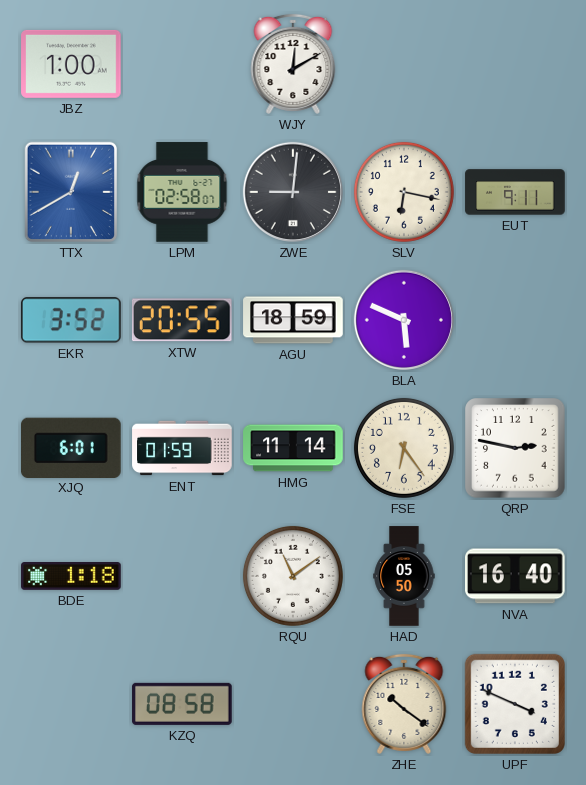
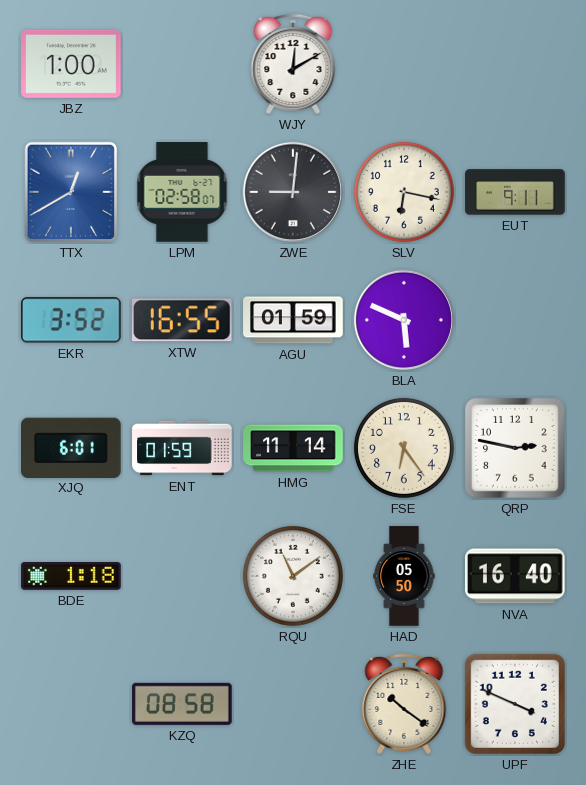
XTW: 20:55 -> 16:55 (182, 320)
AGU: 18:59 -> 01:59 (293, 320)
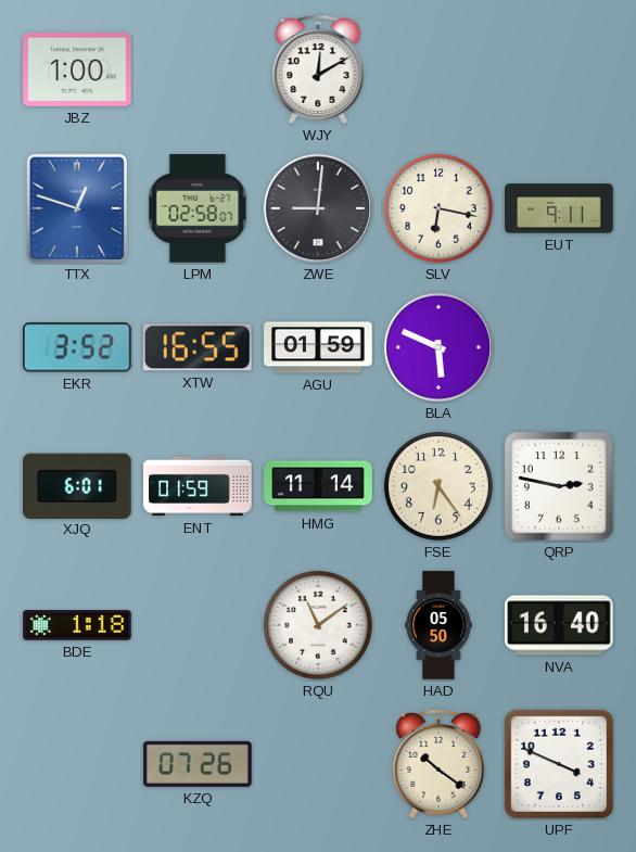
TTX: 12:40 -> 12:48 (76, 208)
KZQ: 08:58 -> 07:26 (198, 764)
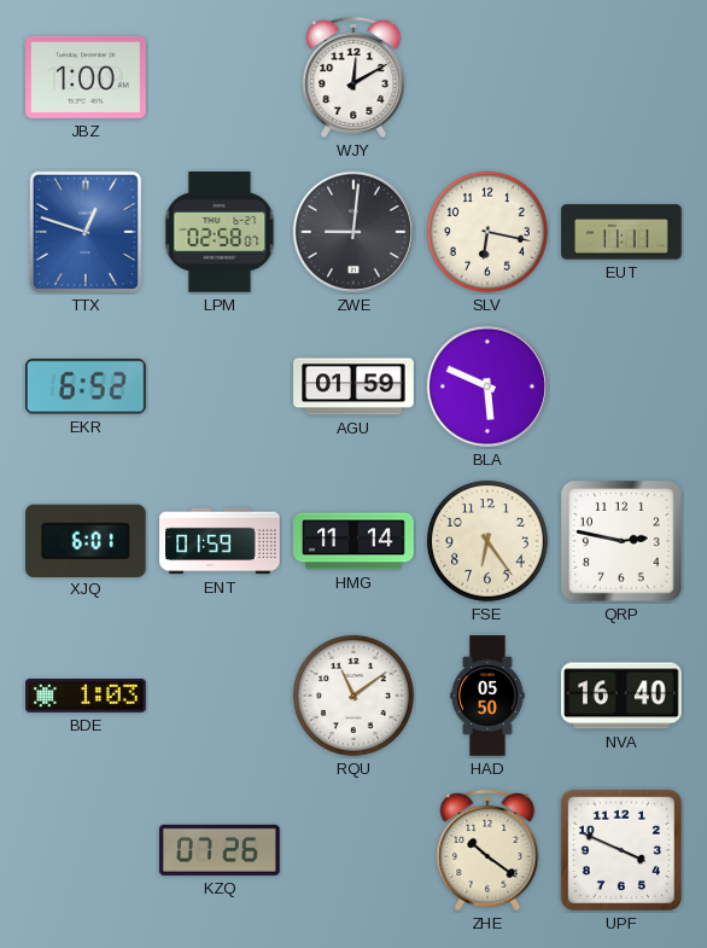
EUT: 9:11 -> 11:11 (621, 232)
EKR: 3:52 -> 6:52 (86, 386)
XTW: 16:55 -> none (198, 347)
BDE: 1:18 -> 1:03 (86, 697)
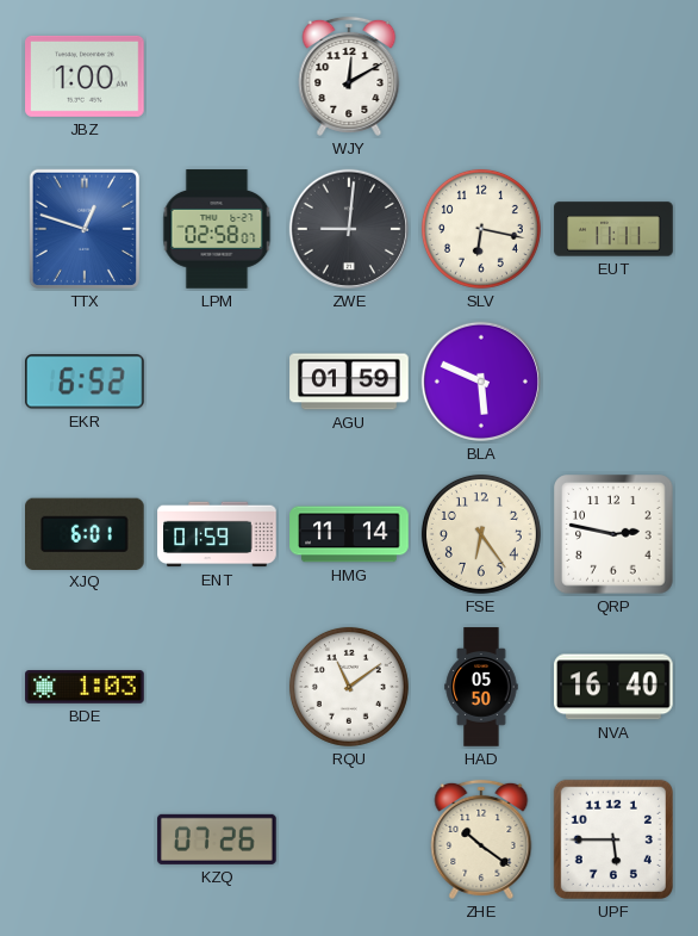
UPF: 3:49 -> 5:45 (613, 839)
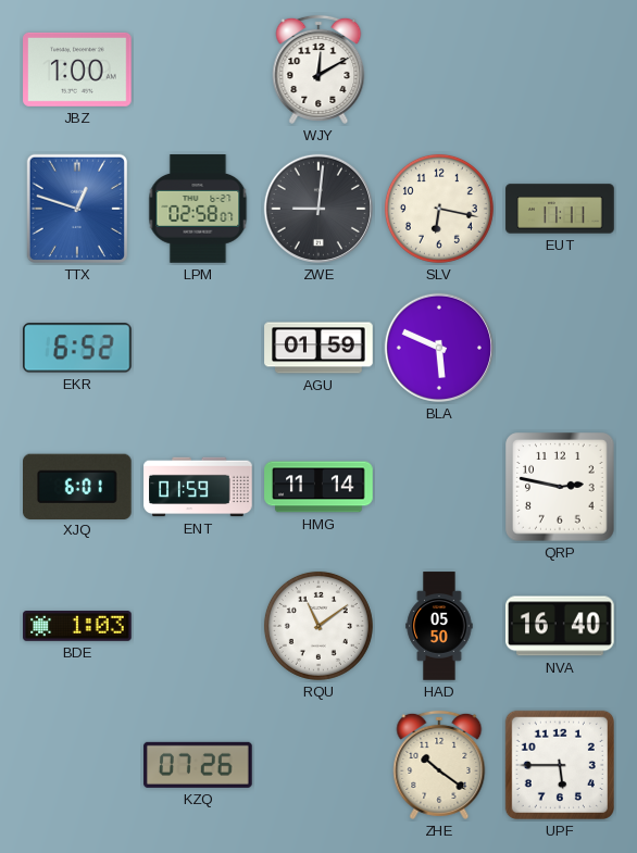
FSE: 6:24 -> none (481, 534)
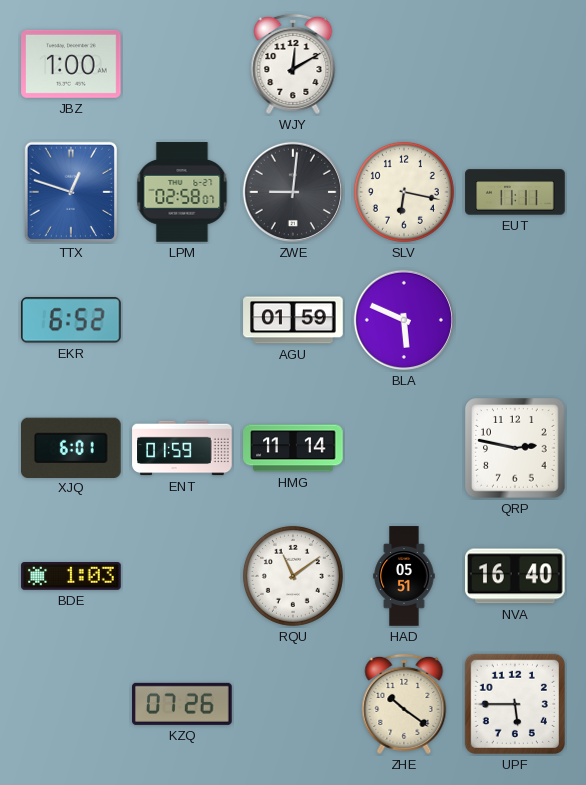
HAD: 05:50 -> 05:51 (404, 576)
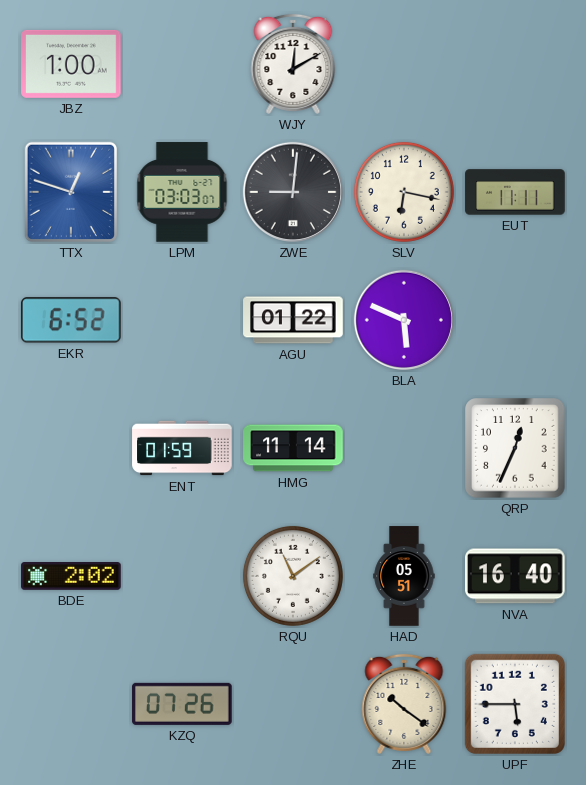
LPM: 02:58 -> 03:03 (182, 192)
AGU: 01:59 -> 01:22 (293, 320)
XJQ: 6:01 -> none (72, 447)
QRP: 2:47 -> 12:34 (515, 448)
BDE: 1:03 -> 2:02 (71, 577)
